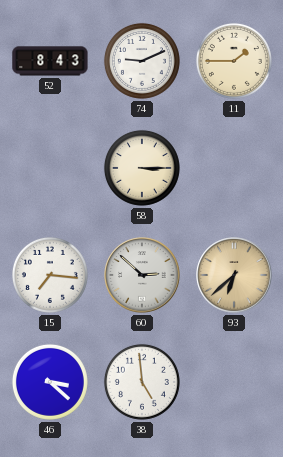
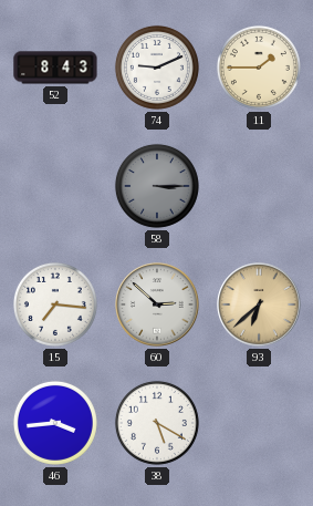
58 dial: cream -> grey (157, 186)
46: 3:22 -> 3:44 (55, 423)
38: 4:59 -> 5:20 (157, 423)
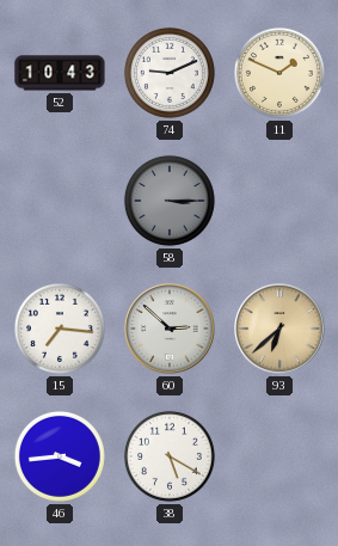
52: 8:43 -> 10:43 (60, 73)
11: 1:45 -> 1:49 (279, 73)
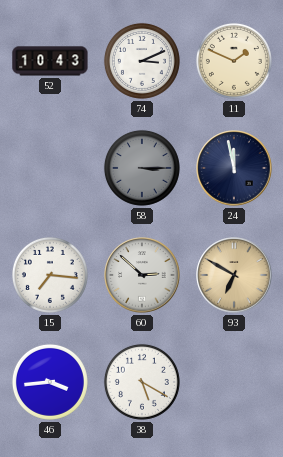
74: 9:11 -> 3:11 (142, 61)
24: none -> 11:58 (234, 168)
93: 6:38 -> 6:50 (234, 275)
